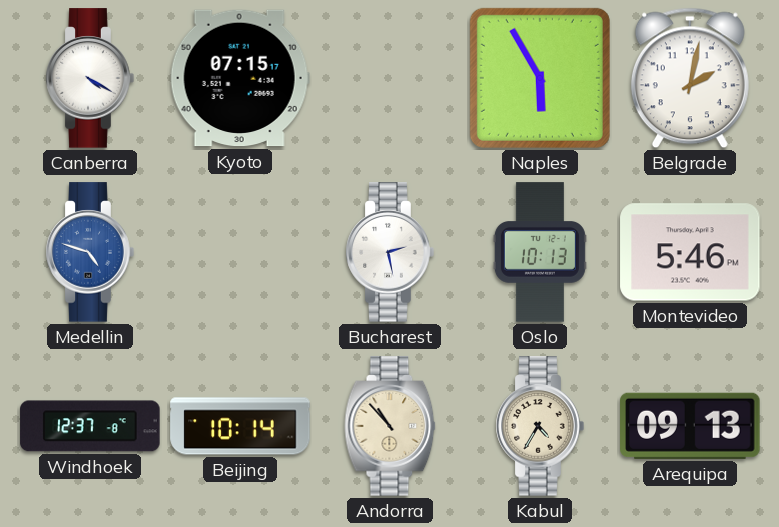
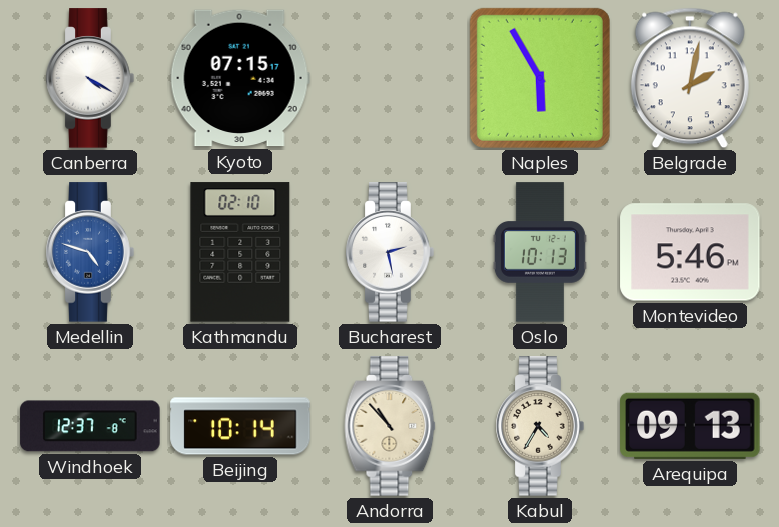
Kathmandu: none -> 02:10 (240, 252)
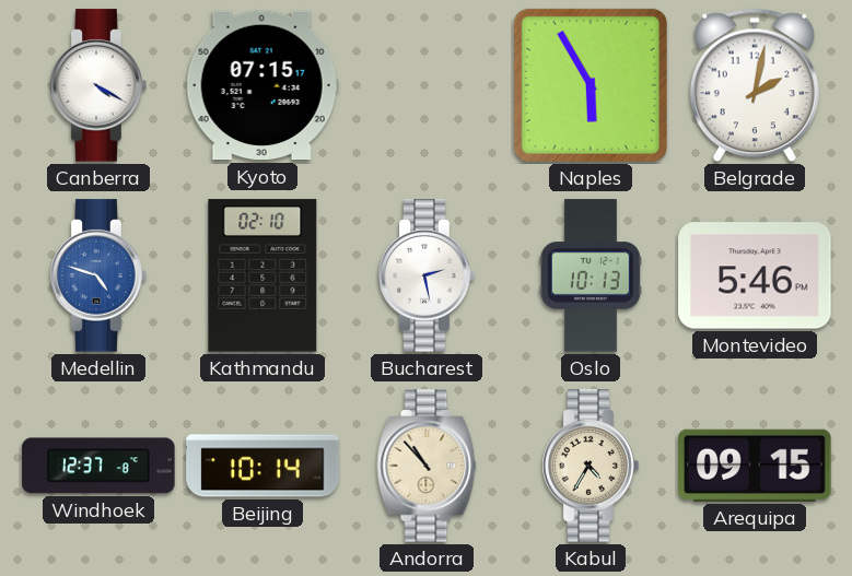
Arequipa: 09:13 -> 09:15 (755, 466)
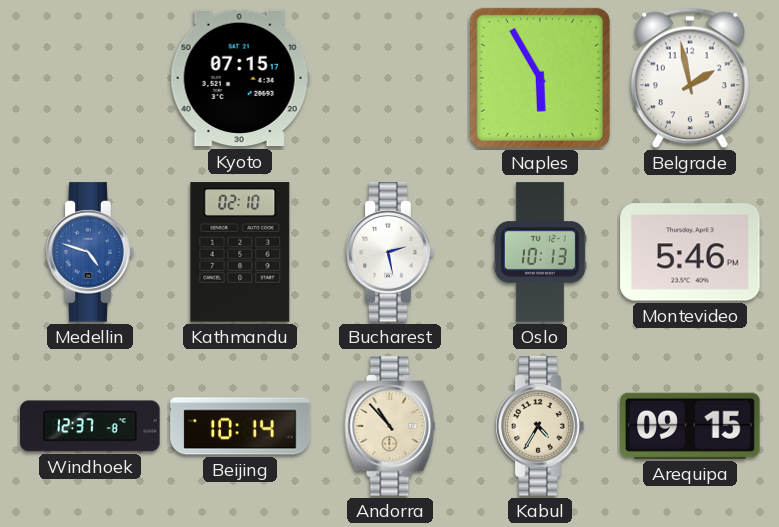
Canberra: 4:20 -> none (98, 85)
Belgrade: 2:02 -> 1:58 (690, 78)
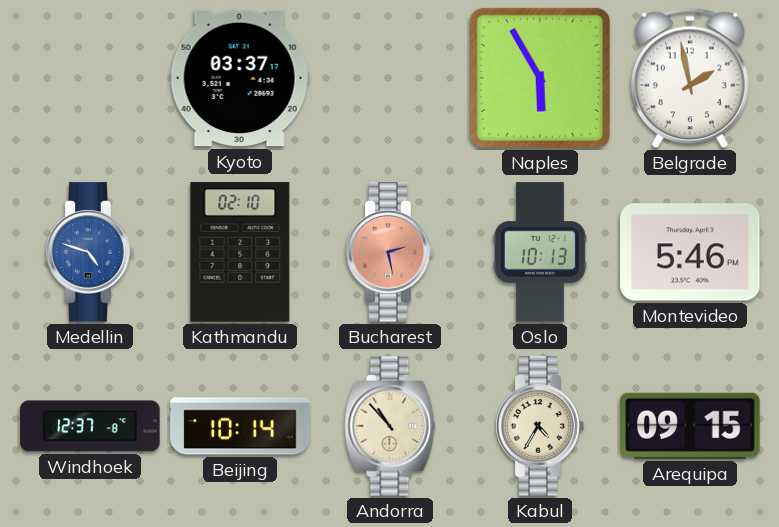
Kyoto: 07:15 -> 03:37 (240, 78)
Bucharest dial: white -> salmon (390, 252)
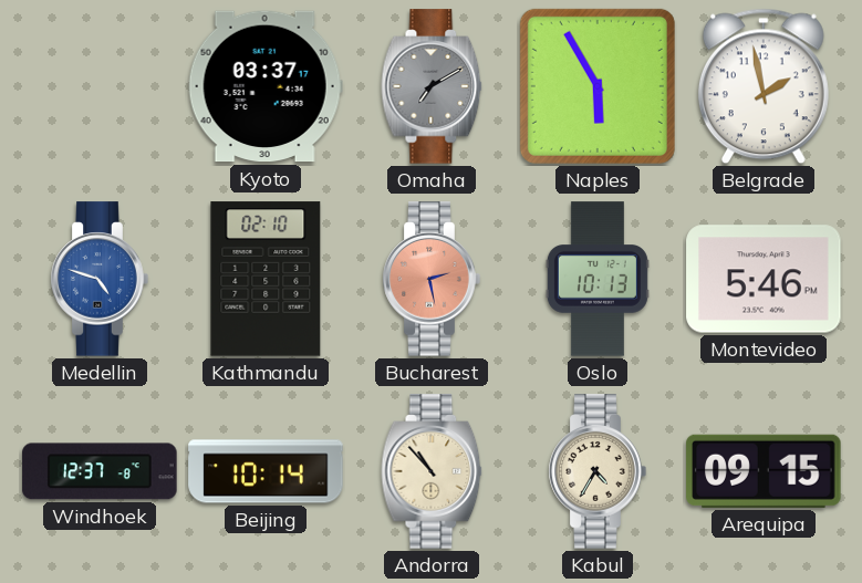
Omaha: none -> 7:10 (432, 86)
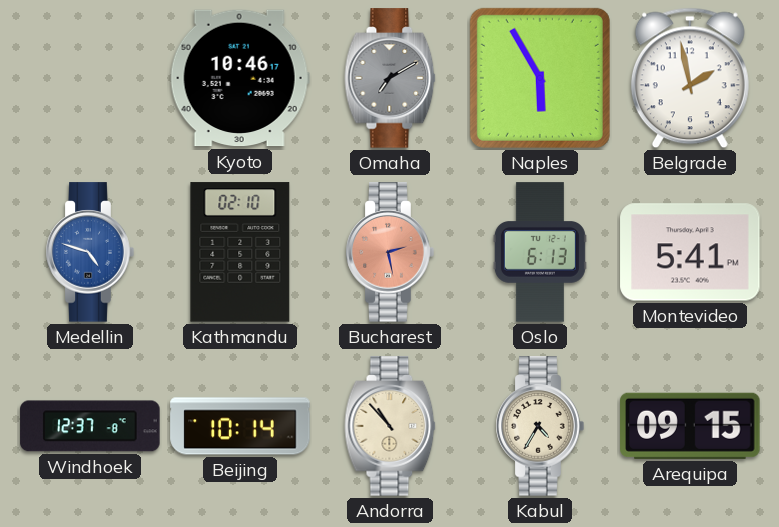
Kyoto: 03:37 -> 10:46 (240, 78)
Oslo: 10:13 -> 6:13 (540, 252)
Montevideo: 5:46 -> 5:41 (690, 252)
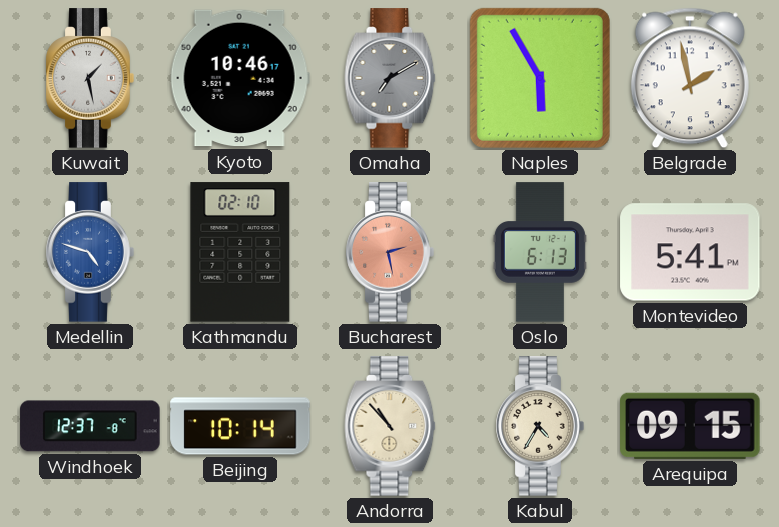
Kuwait: none -> 1:28 (90, 78)
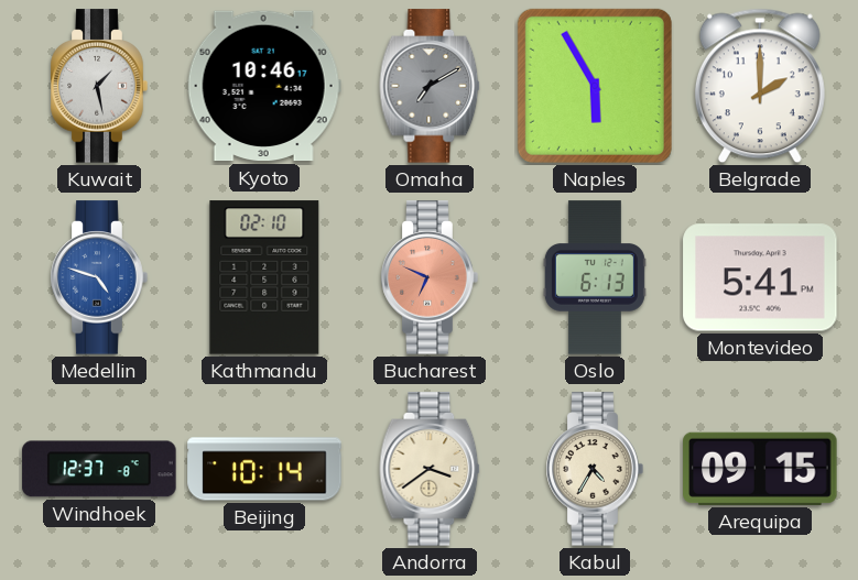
Belgrade: 1:58 -> 2:00 (760, 86)
Bucharest: 2:28 -> 6:49 (430, 277)
Andorra: 10:53 -> 3:39 (430, 469)
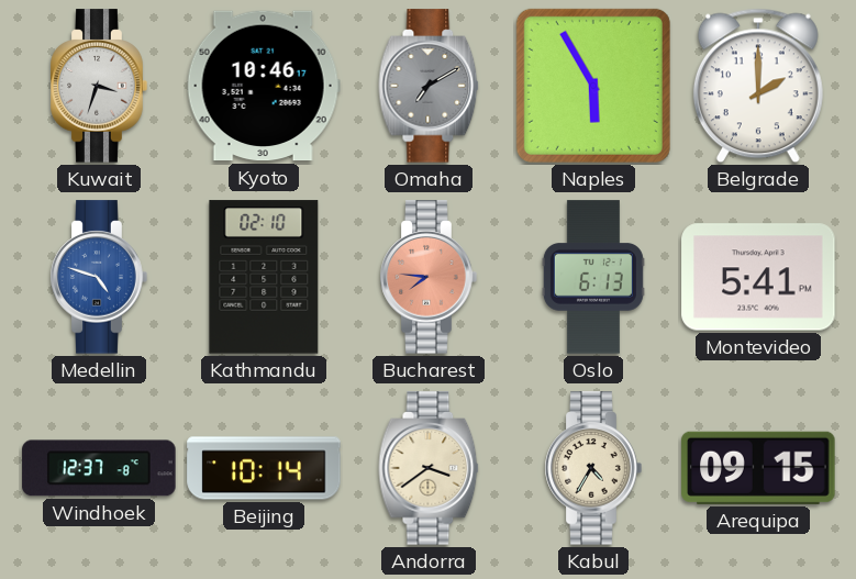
Kuwait: 1:28 -> 3:33 (99, 86)
Bucharest: 6:49 -> 7:46 (429, 277)
